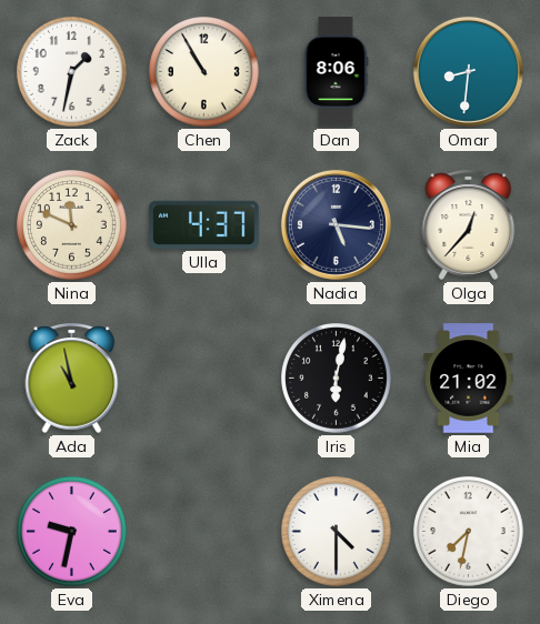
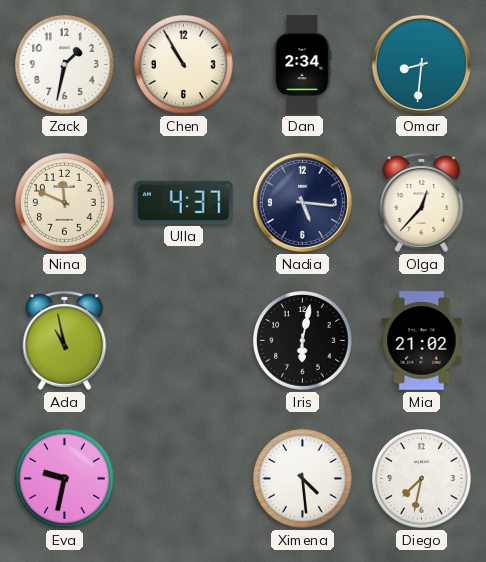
Dan: 8:06 -> 2:34 (302, 65)
Ximena: 4:30 -> 4:29 (303, 479)
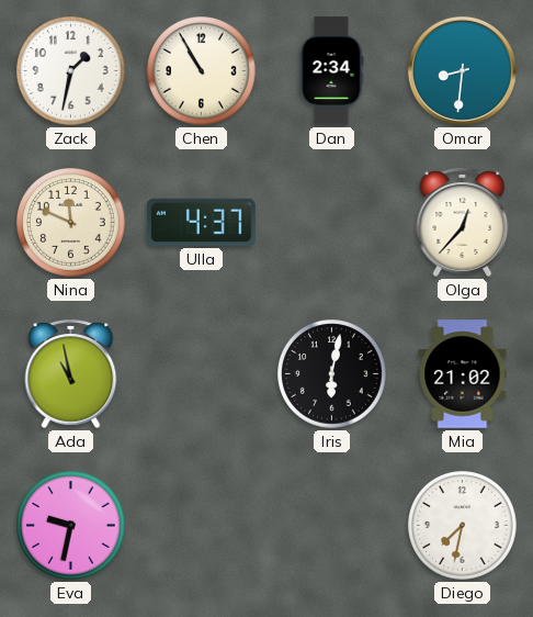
Nadia: 5:16 -> none (302, 202)
Ximena: 4:29 -> none (303, 479)
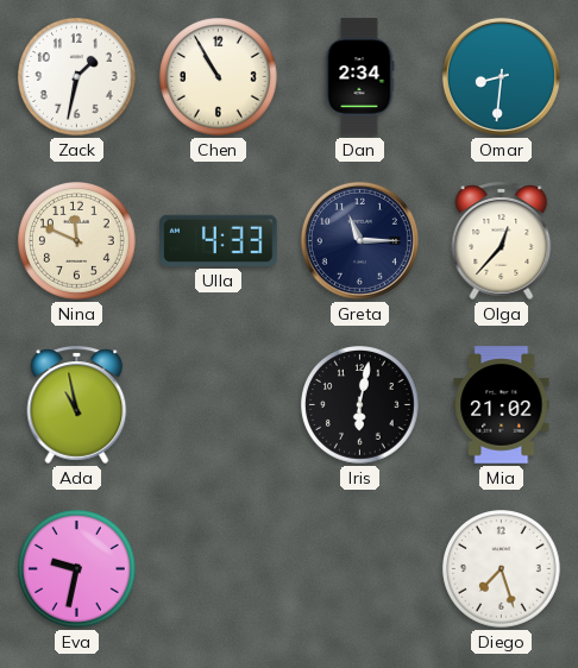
Ulla: 4:37 -> 4:33 (219, 240)
Greta: none -> 11:15 (359, 240)
Diego: 7:32 -> 7:27 (502, 569)
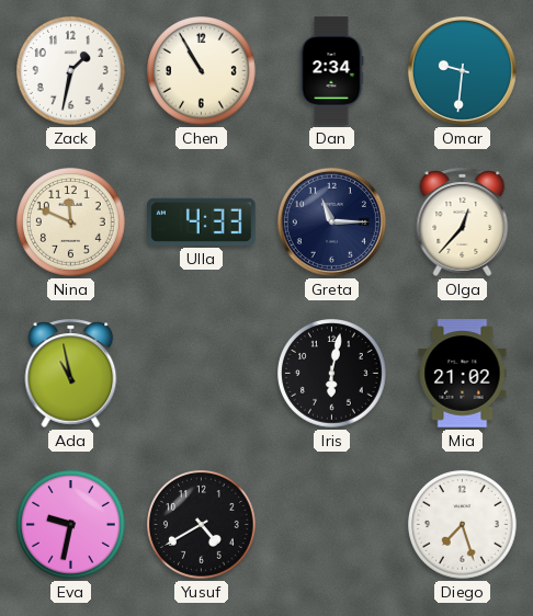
Omar: 8:31 -> 9:31 (462, 70)
Yusuf: none -> 4:40 (202, 525)
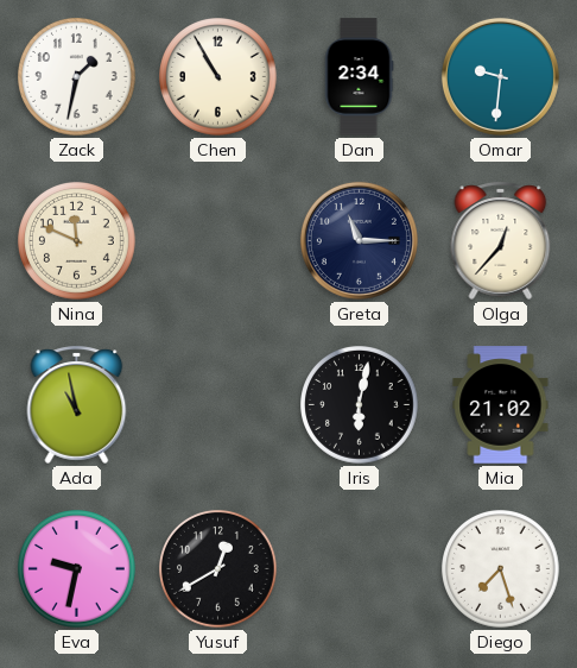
Ulla: 4:33 -> none (202, 221)
Yusuf: 4:40 -> 12:40 (218, 569)
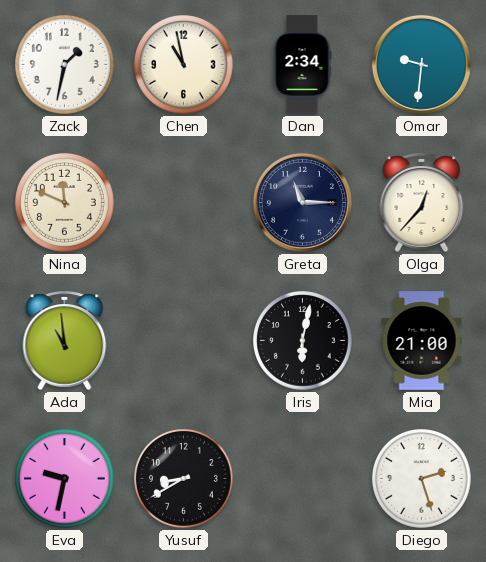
Chen: 10:55 -> 10:58 (184, 65)
Ada: 10:58 -> 10:59 (65, 340)
Mia: 21:02 -> 21:00 (422, 341)
Yusuf: 12:40 -> 8:40 (184, 479)
Diego: 7:27 -> 2:27 (422, 479)
